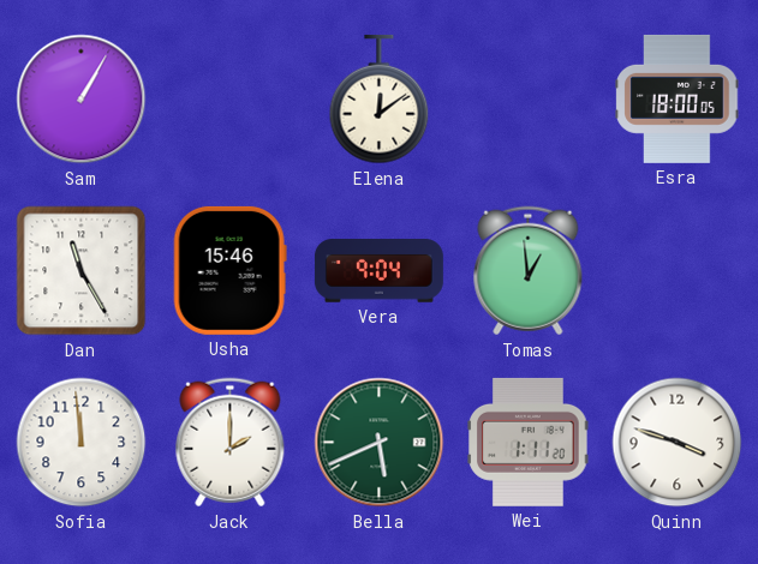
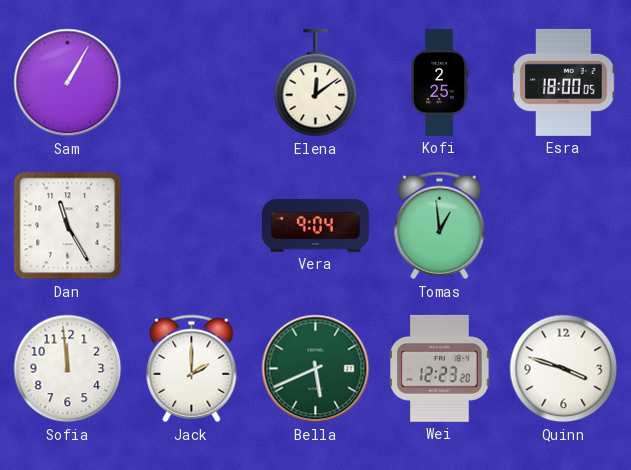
Kofi: none -> 2:25 (439, 82)
Usha: 15:46 -> none (229, 270)
Wei: 1:11 -> 12:23 (440, 368)
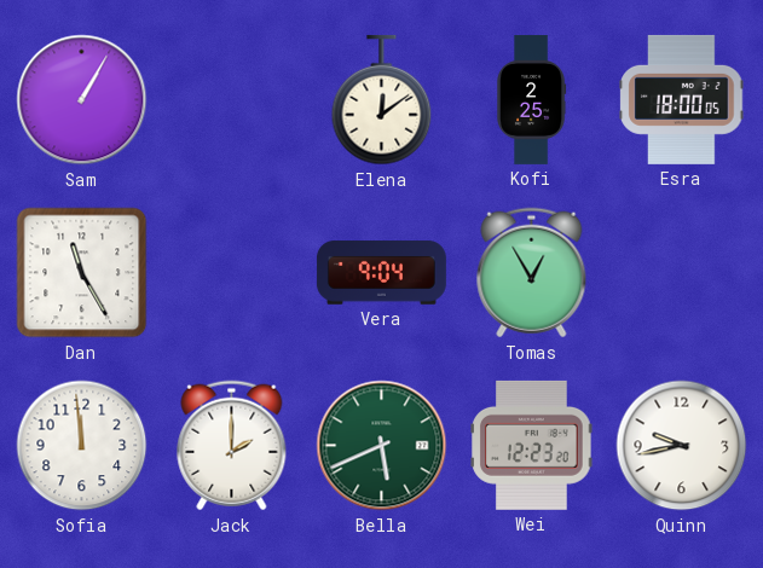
Tomas: 12:59 -> 12:55 (532, 273)
Quinn: 3:48 -> 9:43 (682, 446)
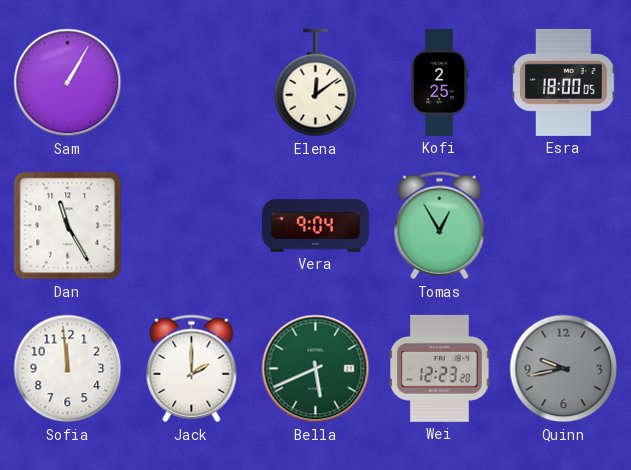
Quinn dial: white -> grey (564, 369)
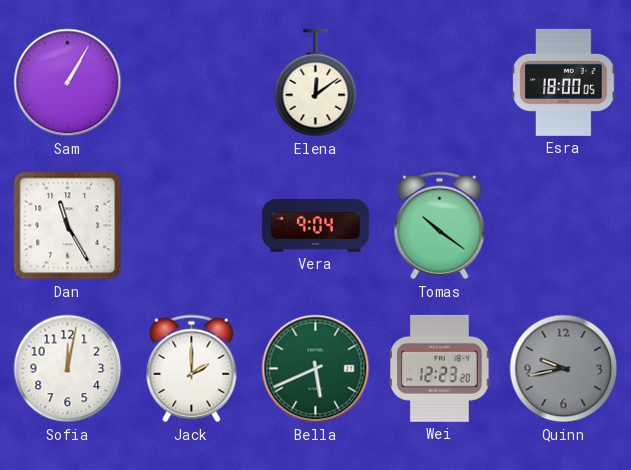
Kofi: 2:25 -> none (439, 82)
Tomas: 12:55 -> 10:21 (440, 226)
Sofia: 11:59 -> 12:02 (68, 369)
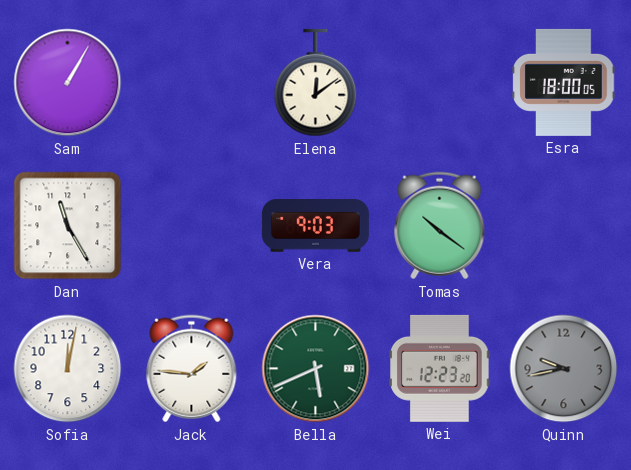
Vera: 9:04 -> 9:03 (315, 226)
Jack: 2:00 -> 1:46 (192, 369)
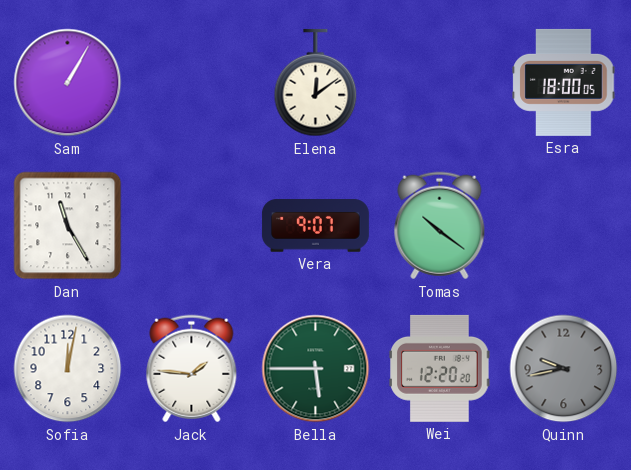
Vera: 9:03 -> 9:07 (315, 226)
Bella: 5:41 -> 5:45 (316, 369)
Wei: 12:23 -> 12:20 (440, 368)
